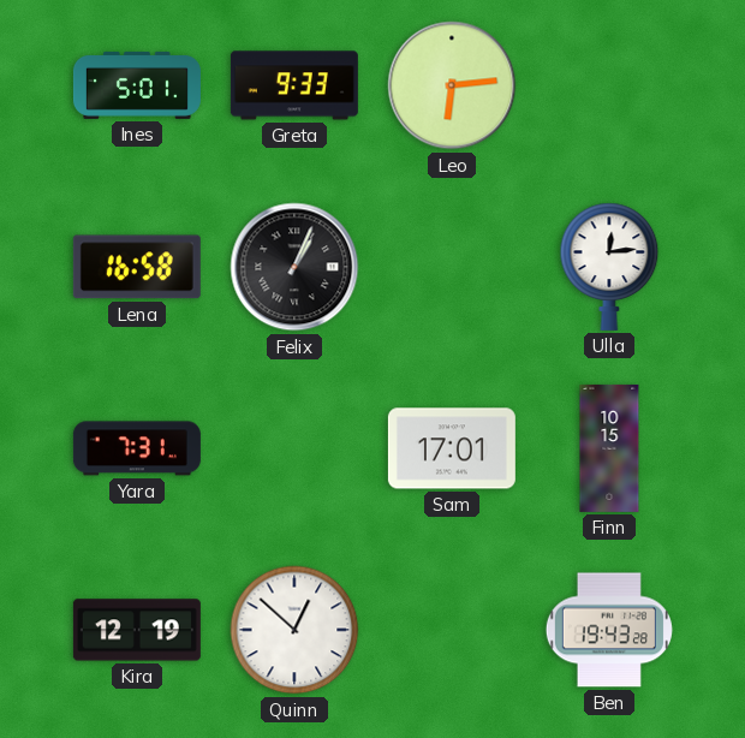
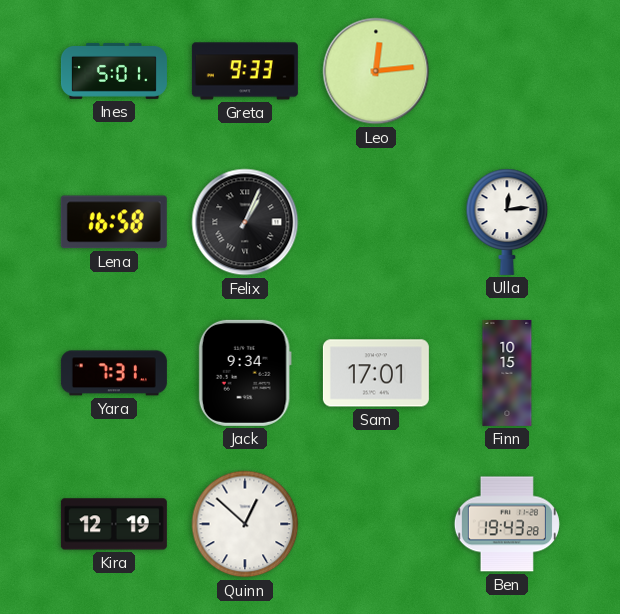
Leo: 6:14 -> 12:14 (376, 71)
Jack: none -> 9:34 (245, 373)
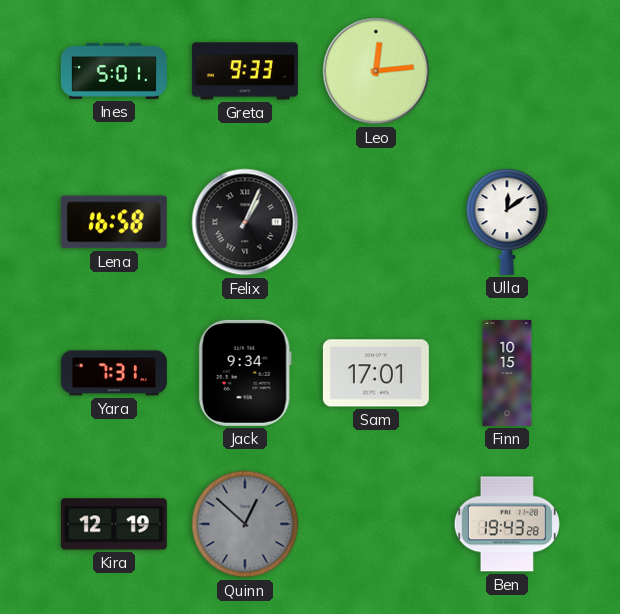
Ulla: 12:14 -> 12:09 (507, 222)
Quinn dial: white -> grey (245, 524)
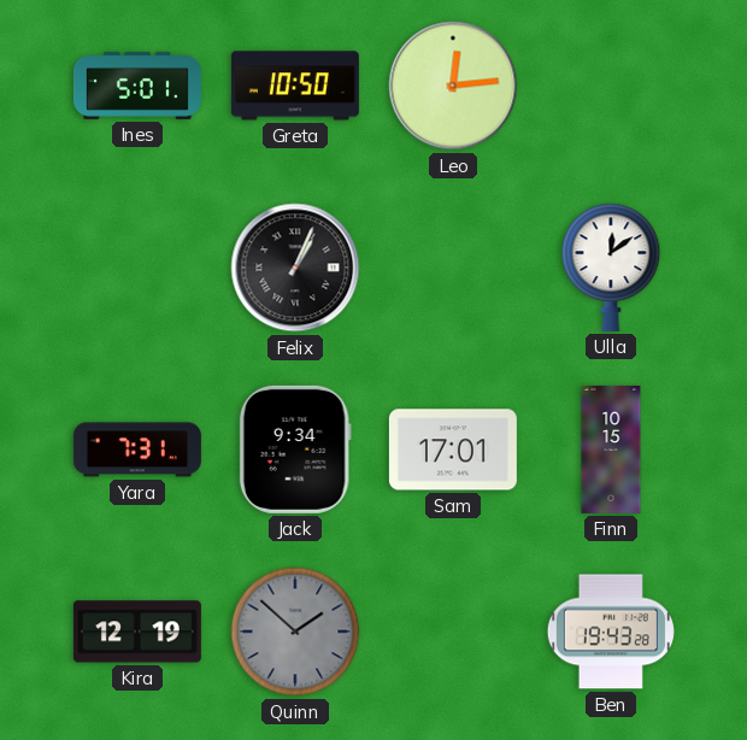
Greta: 9:33 -> 10:50 (295, 86)
Lena: 16:58 -> none (114, 222)
Quinn: 12:52 -> 1:52 (295, 632)
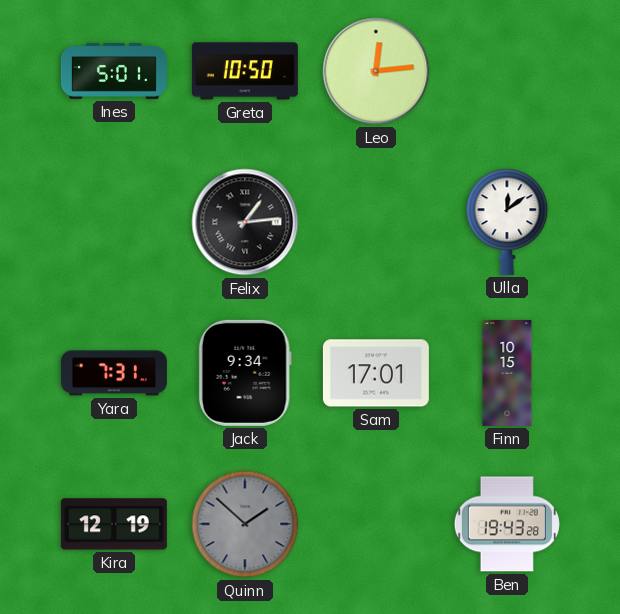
Felix: 1:04 -> 1:14 (245, 222)
